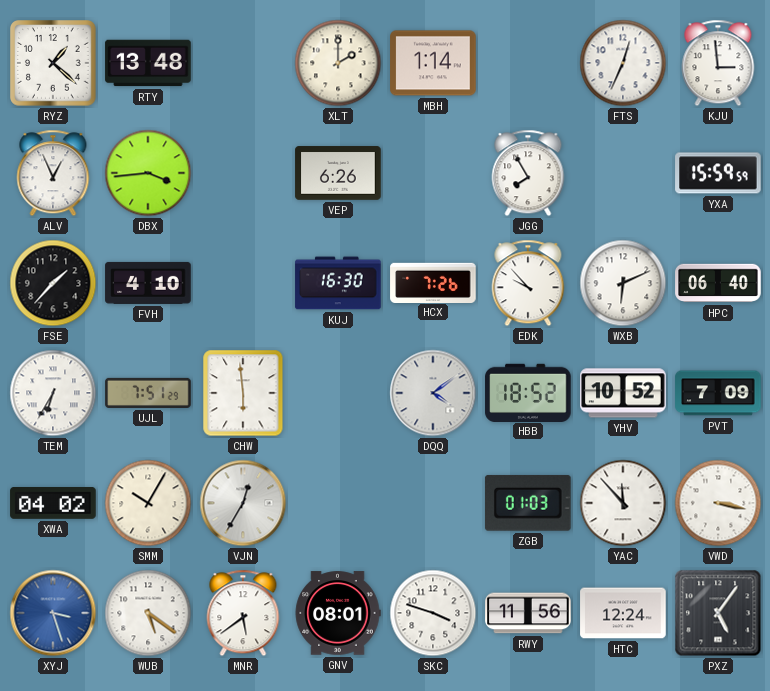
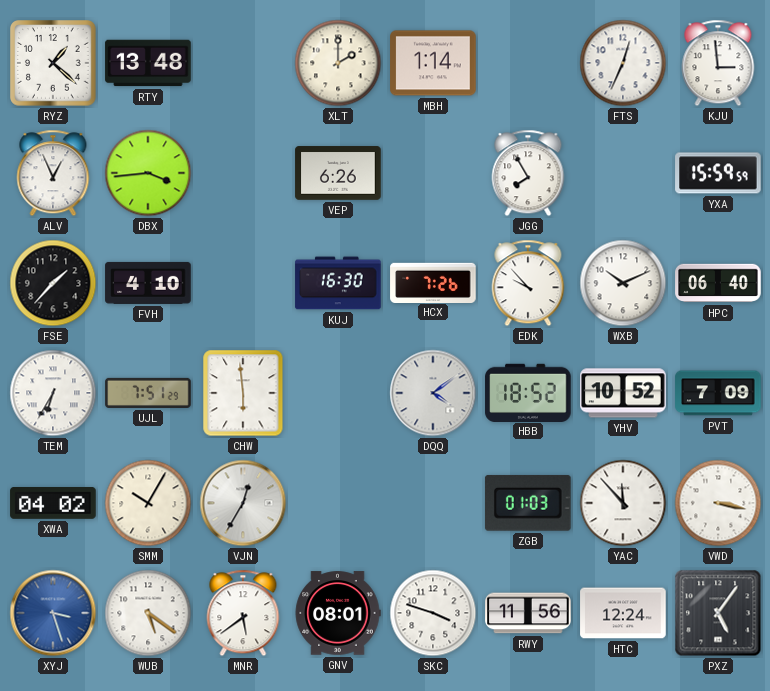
WXB: 6:11 -> 10:11 (623, 283)
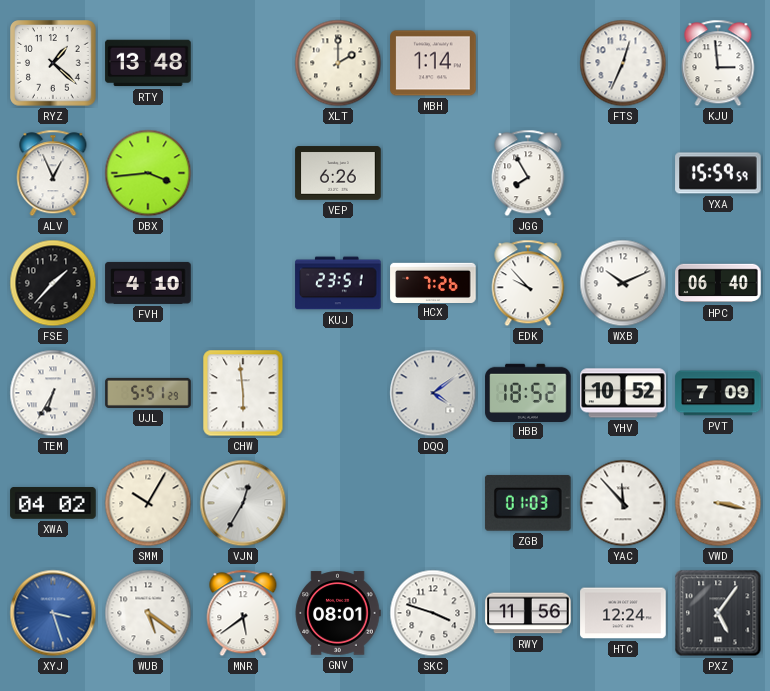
KUJ: 16:30 -> 23:51 (338, 283)
UJL: 7:51 -> 5:51 (148, 393)
